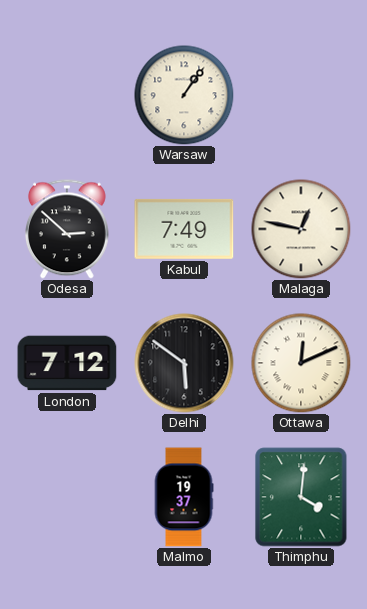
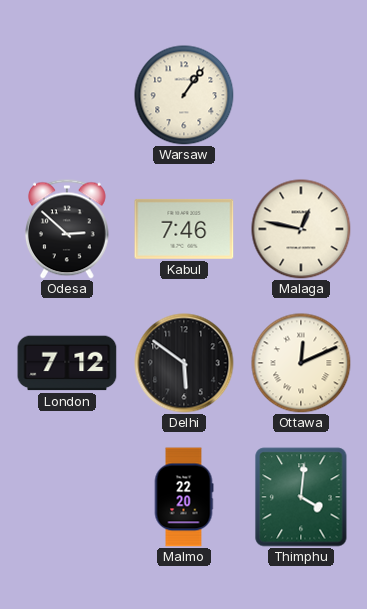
Kabul: 7:49 -> 7:46 (184, 229)
Malmo: 19:37 -> 22:20 (184, 497)
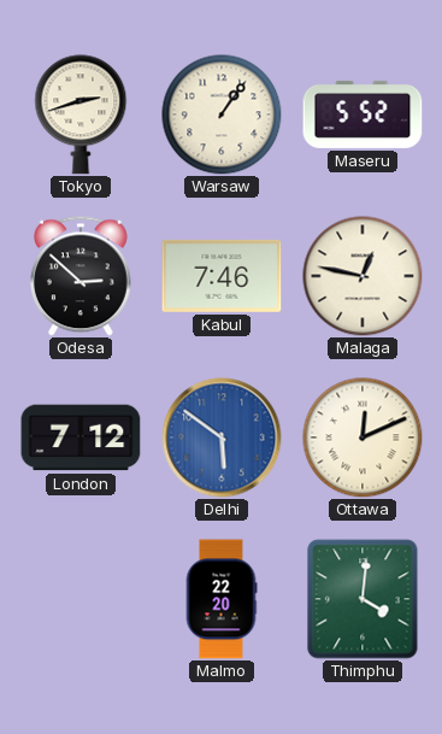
Tokyo: none -> 2:42 (81, 114)
Maseru: none -> 5:52 (363, 114)
Delhi dial: black -> blue (222, 438)
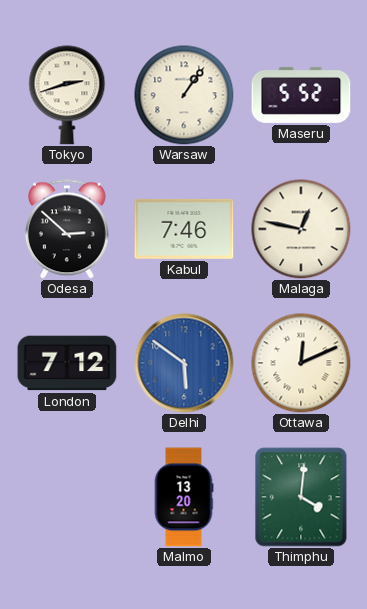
Malmo: 22:20 -> 13:20 (184, 497)
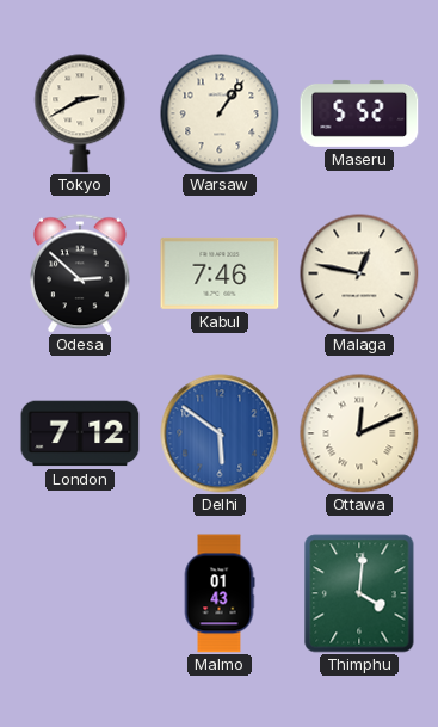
Tokyo: 2:42 -> 2:40 (80, 113)
Malmo: 13:20 -> 01:43 (220, 593)
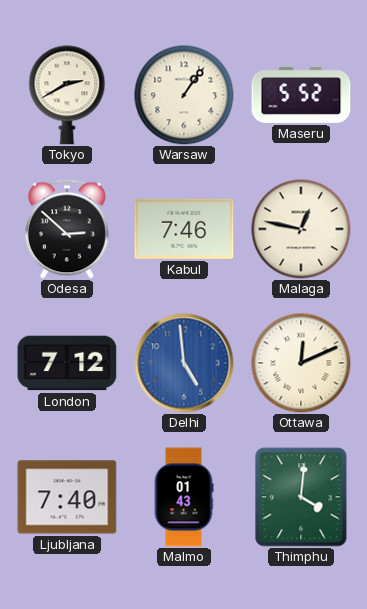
Delhi: 5:51 -> 4:59 (184, 363)
Ljubljana: none -> 7:40 (67, 497)
